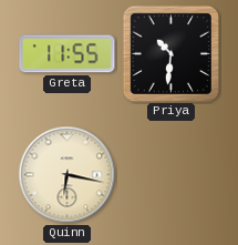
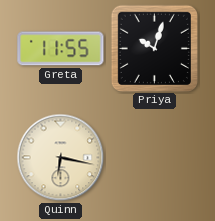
Priya: 10:31 -> 10:03 (154, 48)
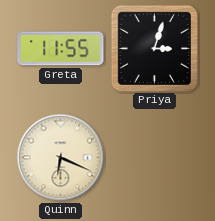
Priya: 10:03 -> 3:03 (154, 48)
Quinn: 6:17 -> 6:19 (61, 158)
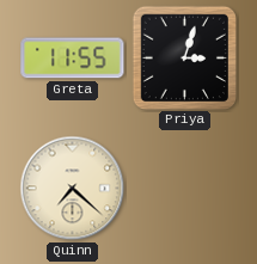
Quinn: 6:19 -> 7:22 (73, 189)
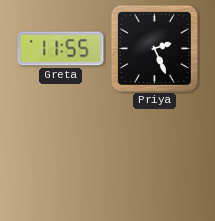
Priya: 3:03 -> 2:26 (154, 48)
Quinn: 7:22 -> none (73, 189)
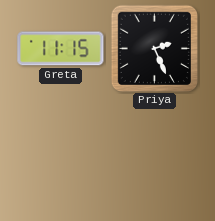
Greta: 11:55 -> 11:15 (61, 49)
